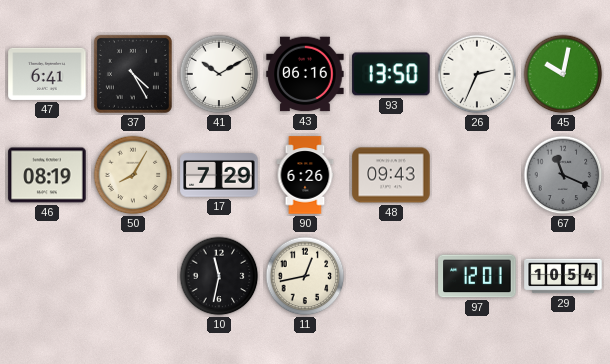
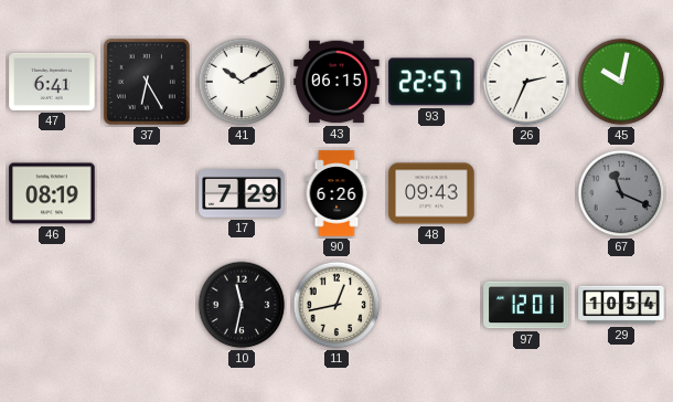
37: 4:25 -> 6:25 (147, 82)
43: 06:16 -> 06:15 (336, 82)
93: 13:50 -> 22:57 (431, 82)
50: 8:05 -> none (133, 175)
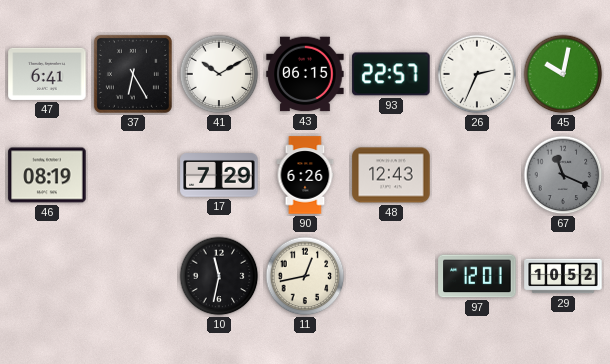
48: 09:43 -> 12:43 (391, 175)
29: 10:54 -> 10:52 (563, 276)
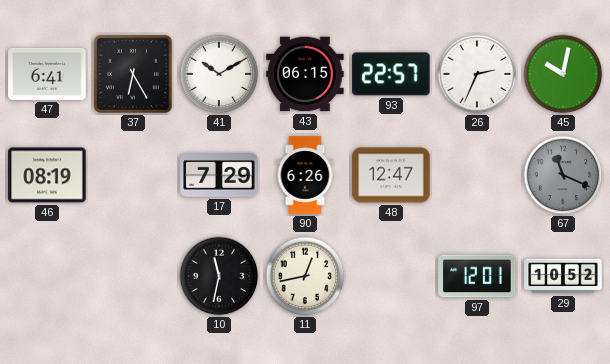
48: 12:43 -> 12:47 (391, 175)
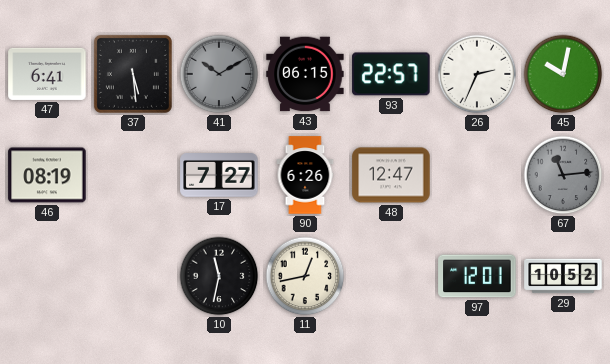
37: 6:25 -> 5:29 (133, 74)
41 dial: white -> grey (219, 74)
17: 7:29 -> 7:27 (219, 175)
67: 11:19 -> 11:14 (563, 175)
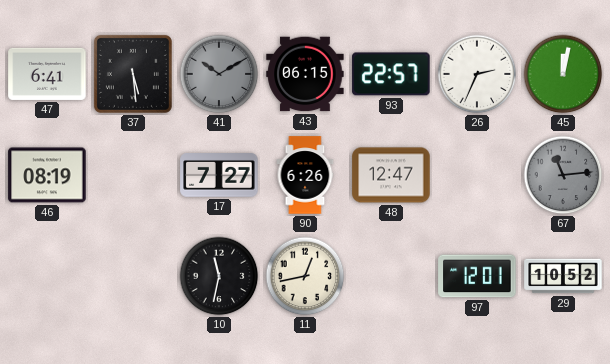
45: 10:02 -> 12:02 (563, 74)
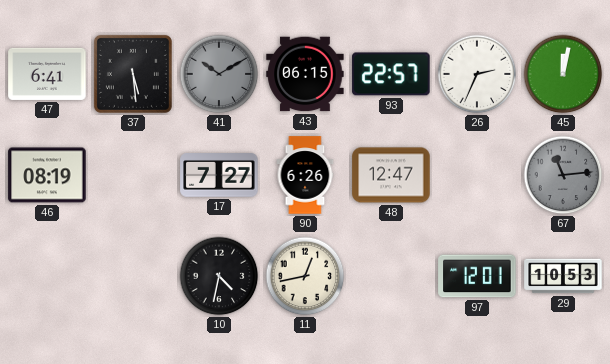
10: 11:32 -> 4:32 (219, 276)
29: 10:52 -> 10:53 (563, 276)
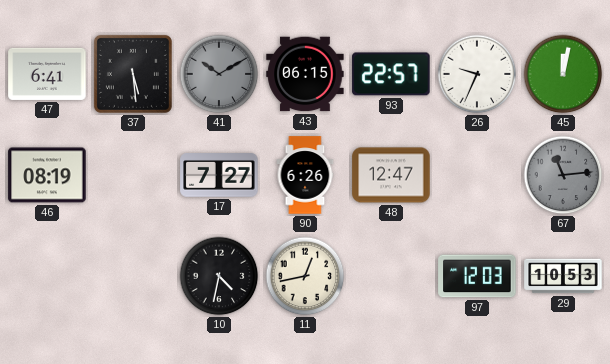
26: 2:34 -> 9:34 (477, 74)
97: 12:01 -> 12:03 (477, 276)
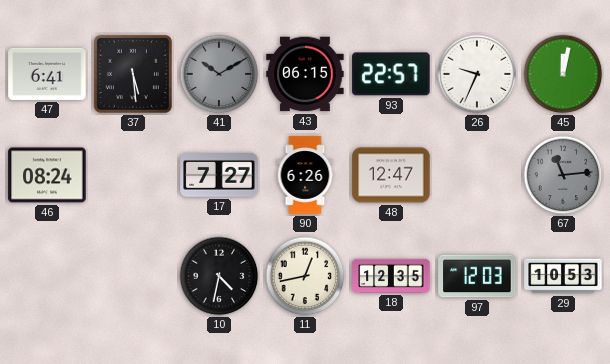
46: 08:19 -> 08:24 (47, 175)
18: none -> 12:35 (391, 276)
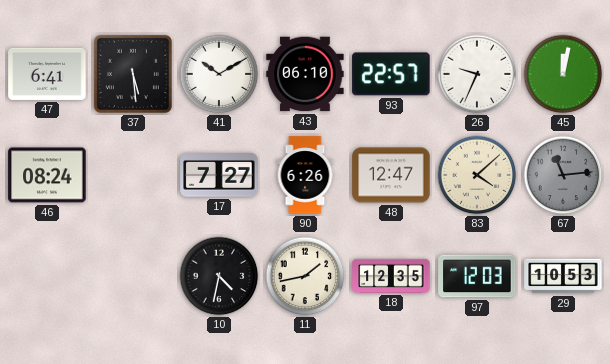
41 dial: grey -> white (219, 74)
43: 06:15 -> 06:10 (305, 74)
83: none -> 4:08 (477, 175)
11: 12:43 -> 1:43 (305, 276)
